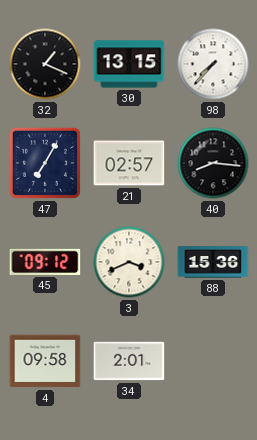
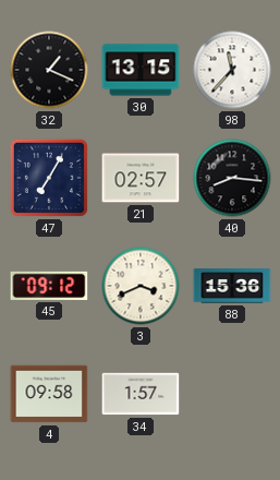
98: 7:37 -> 11:37 (232, 70)
34: 2:01 -> 1:57 (141, 394)
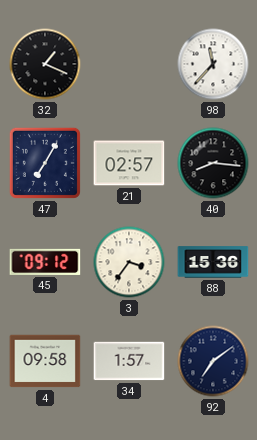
30: 13:15 -> none (141, 70)
3: 3:41 -> 3:36 (129, 262)
92: none -> 7:09 (213, 361)
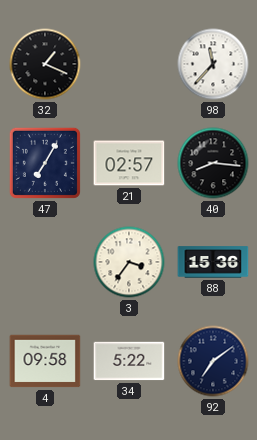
45: 09:12 -> none (45, 262)
34: 1:57 -> 5:22 (129, 361)
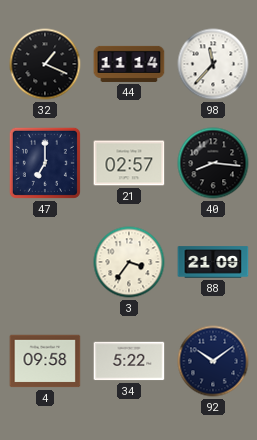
44: none -> 11:14 (129, 64)
47: 7:05 -> 7:00 (45, 163)
88: 15:36 -> 21:09 (213, 262)
92: 7:09 -> 10:09 (213, 361)
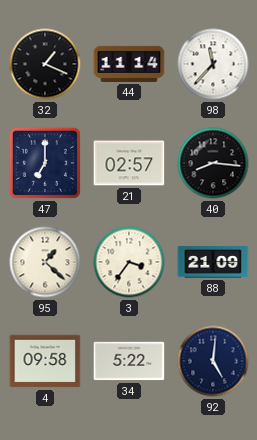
95: none -> 1:22 (45, 262)
92: 10:09 -> 5:01 (213, 361)
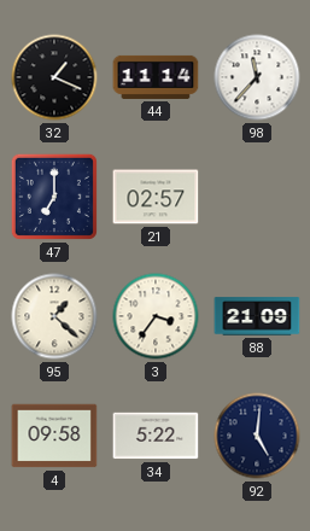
40: 8:16 -> none (213, 163)
